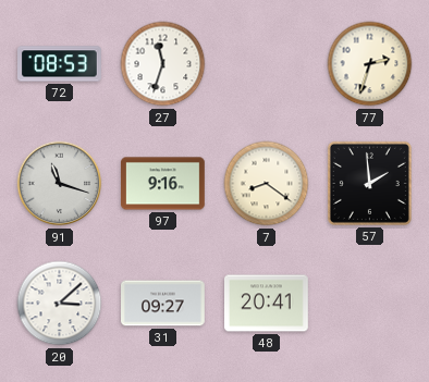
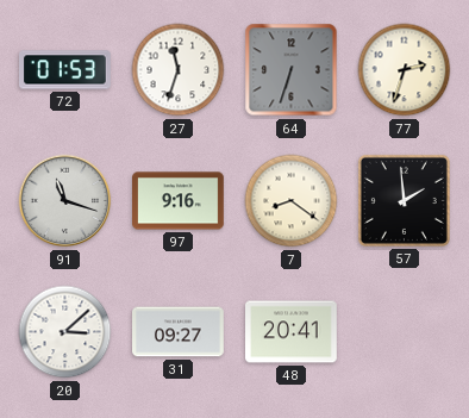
72: 08:53 -> 01:53 (65, 70)
64: none -> 6:33 (292, 70)
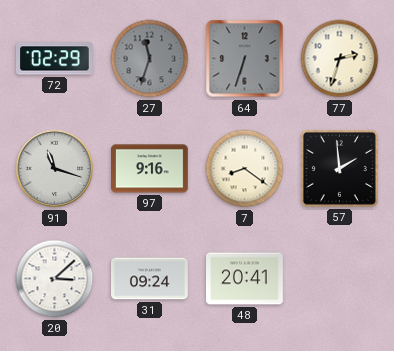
72: 01:53 -> 02:29 (55, 59)
27 dial: white -> grey (150, 59)
31: 09:27 -> 09:24 (150, 279)
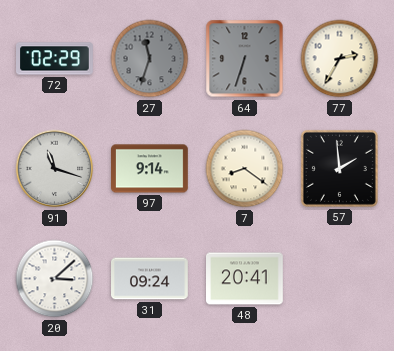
77: 2:33 -> 2:35 (340, 59)
97: 9:16 -> 9:14 (150, 169)
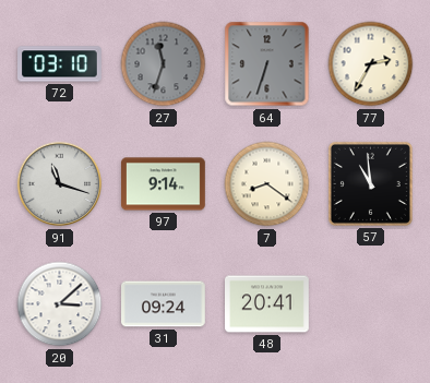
72: 02:29 -> 03:10 (60, 64)
57: 1:59 -> 10:59 (370, 183)
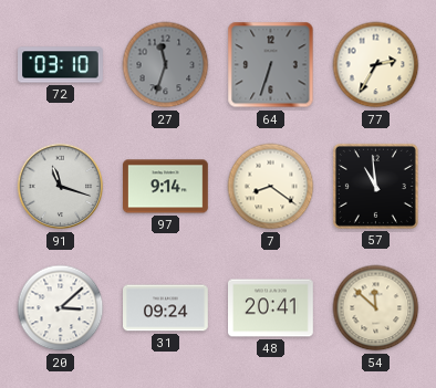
54: none -> 11:52 (376, 308)
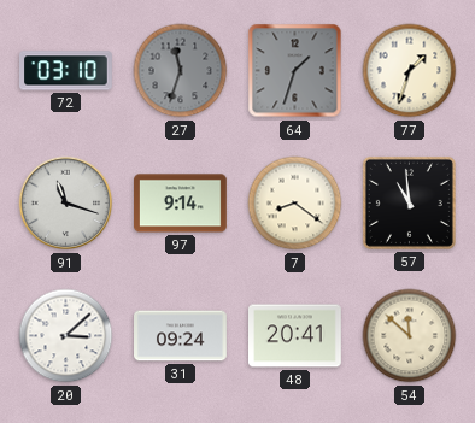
64: 6:33 -> 1:33 (295, 71)
77: 2:35 -> 1:33 (410, 71)
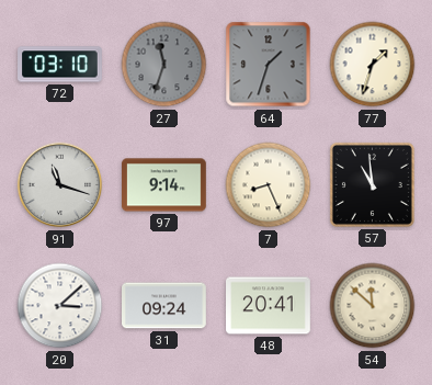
7: 8:21 -> 8:26 (269, 185)
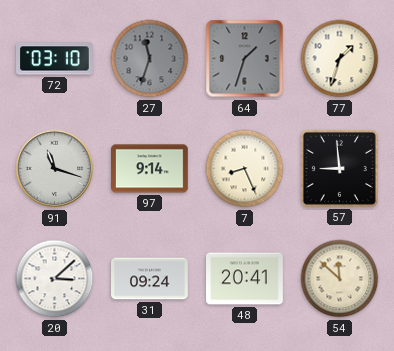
57: 10:59 -> 8:59 (339, 168)
